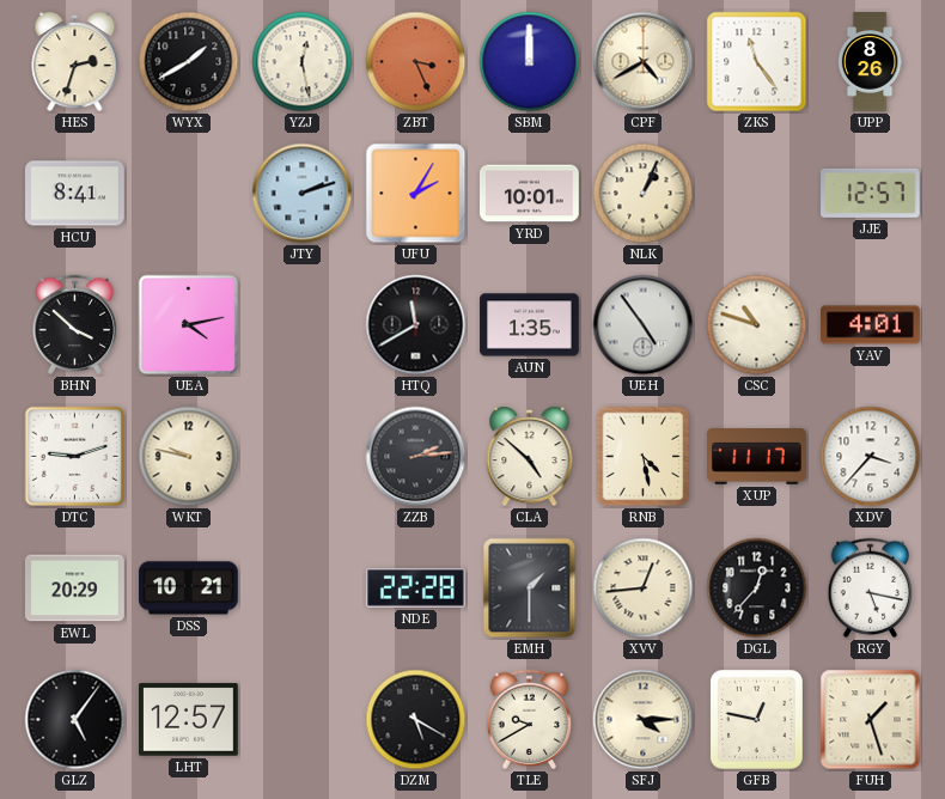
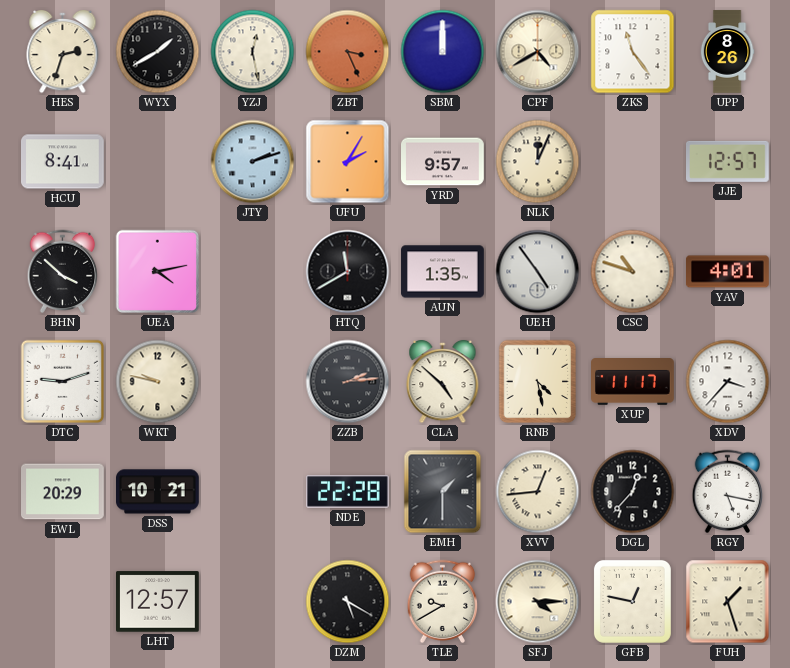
YRD: 10:01 -> 9:57 (443, 162)
NLK: 1:04 -> 12:04 (538, 162)
GLZ: 5:06 -> none (75, 720)
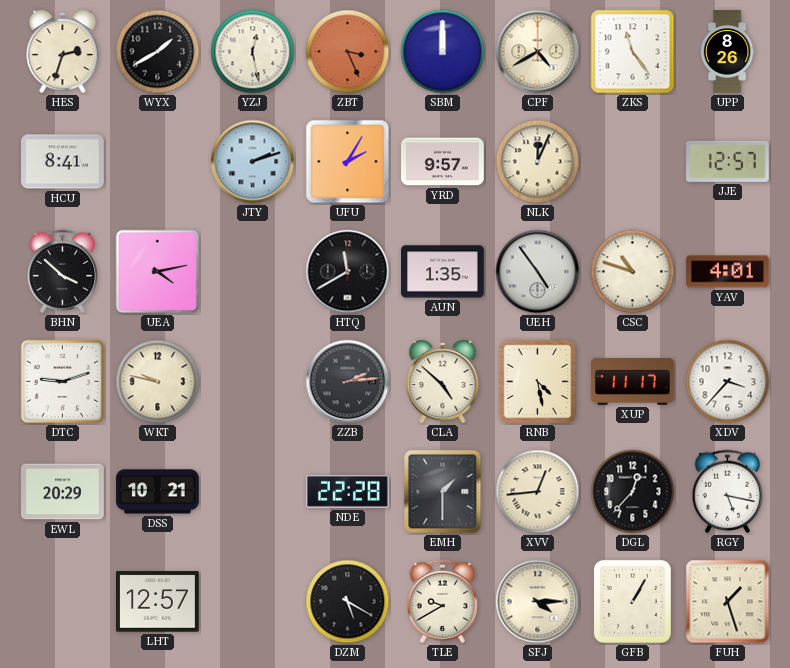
GFB: 12:47 -> 1:05 (632, 601)
